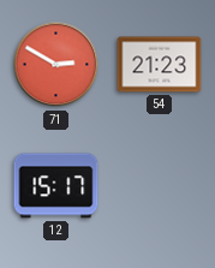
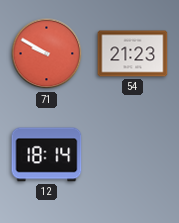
71: 2:50 -> 9:50 (47, 54)
12: 15:17 -> 18:14 (47, 155)
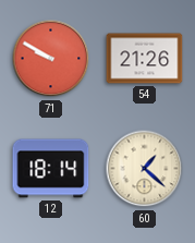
54: 21:23 -> 21:26 (145, 59)
60: none -> 1:22 (145, 169)
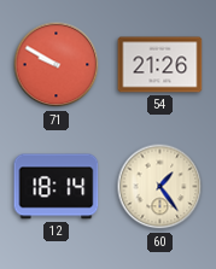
60: 1:22 -> 1:24 (160, 187)
